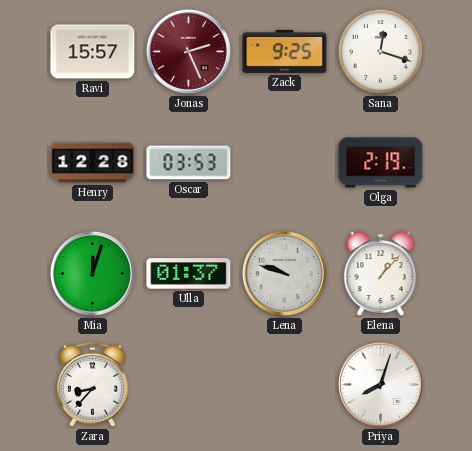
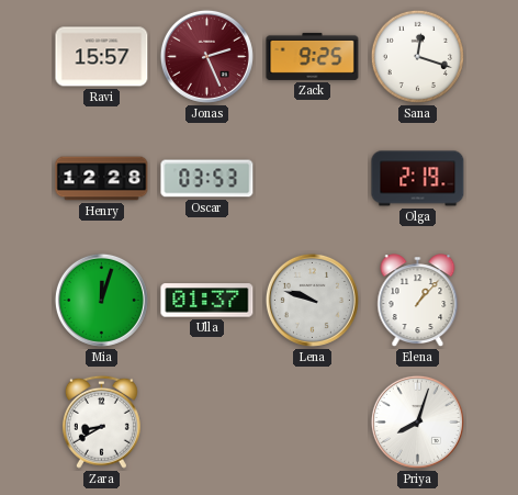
Zara: 8:37 -> 8:40 (101, 421)
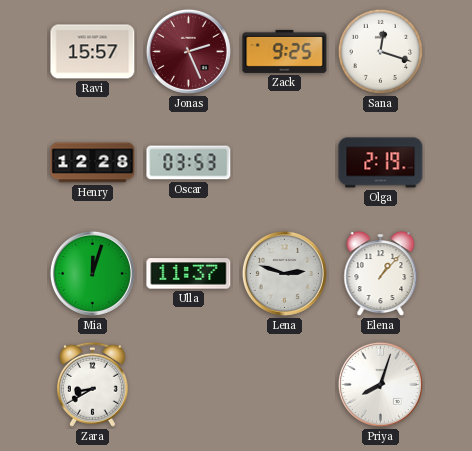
Ulla: 01:37 -> 11:37 (189, 274)
Lena: 9:48 -> 2:48 (284, 273)
